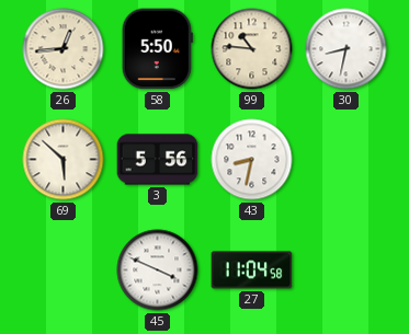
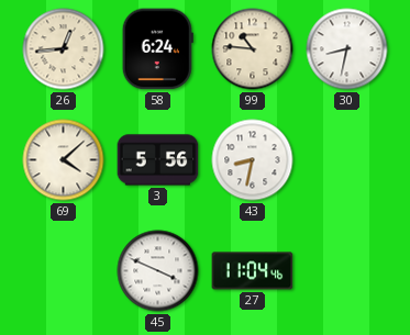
58: 5:50 -> 6:24 (157, 49)
69: 5:52 -> 4:08 (64, 160)
27: 11:04:58 -> 11:04:46 (253, 271)
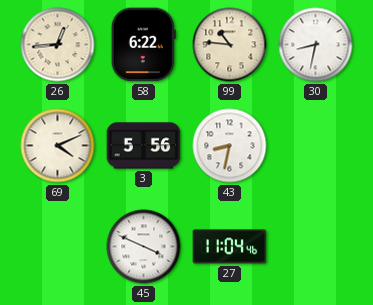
58: 6:24 -> 6:22 (143, 45)
69: 4:08 -> 4:11 (58, 146)
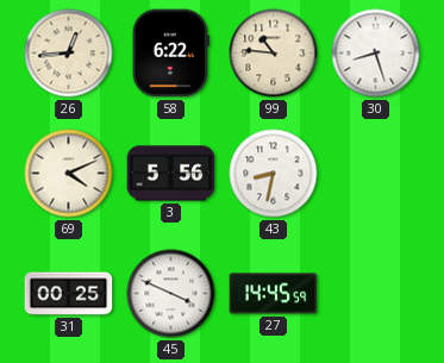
30: 8:32 -> 8:27 (376, 54)
31: none -> 00:25 (69, 294)
27: 11:04 -> 14:45 (274, 294)
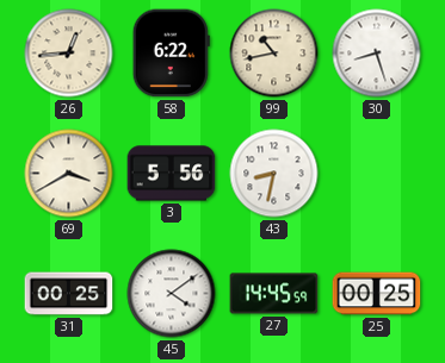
99: 10:46 -> 10:43 (274, 54)
69: 4:11 -> 3:40 (69, 174)
45: 3:49 -> 4:09 (172, 294)
25: none -> 00:25 (377, 294)
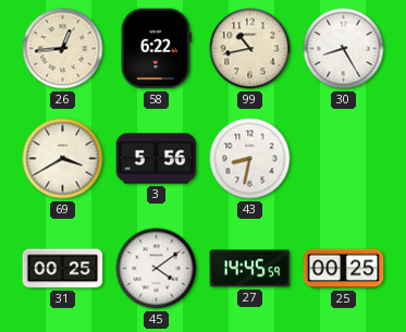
30: 8:27 -> 8:25 (344, 49)
